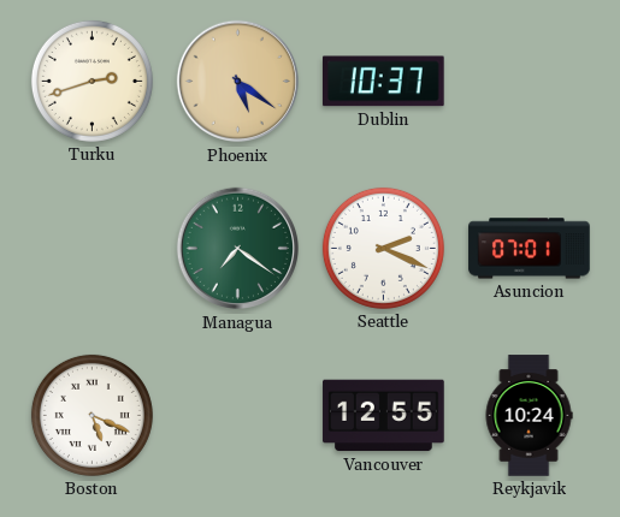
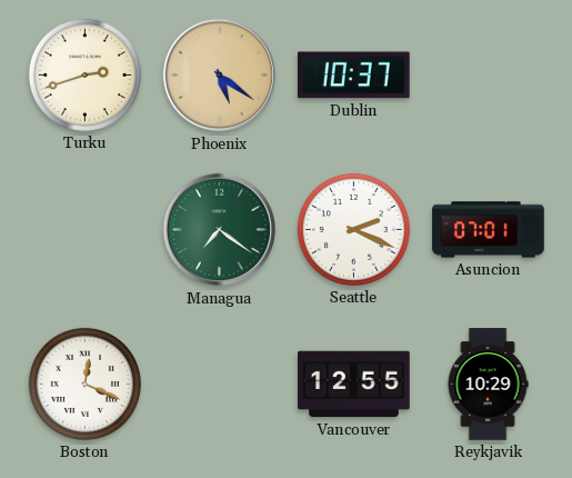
Boston: 5:19 -> 12:19 (84, 384)
Reykjavik: 10:24 -> 10:29 (488, 385)
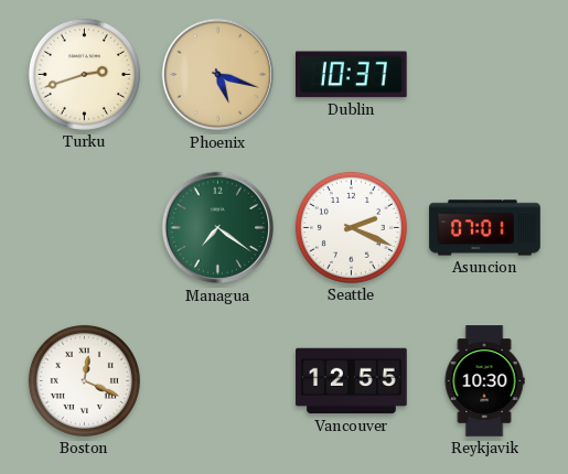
Phoenix: 5:21 -> 5:18 (218, 75)
Reykjavik: 10:29 -> 10:30 (484, 381)
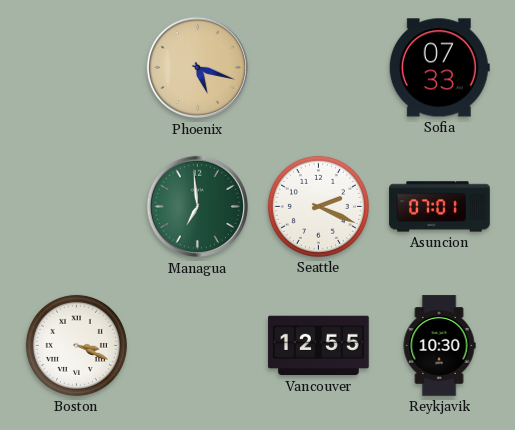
Turku: 2:42 -> none (84, 74)
Dublin: 10:37 -> none (351, 75)
Sofia: none -> 07:33 (439, 68)
Managua: 7:21 -> 6:59 (198, 207)
Boston: 12:19 -> 3:19 (76, 345)
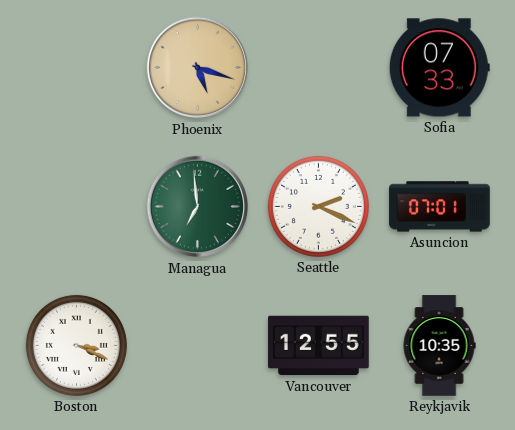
Reykjavik: 10:30 -> 10:35 (439, 346)
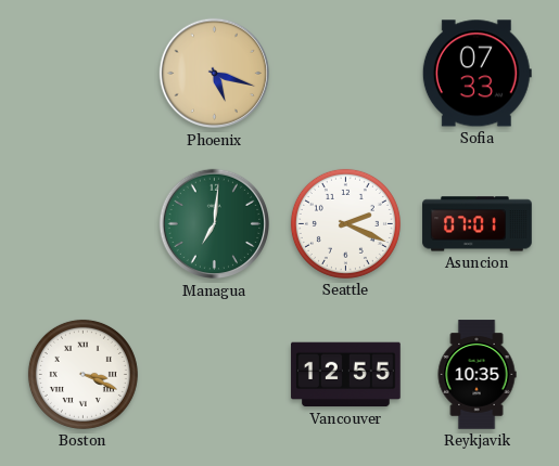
Managua: 6:59 -> 7:01 (215, 224)
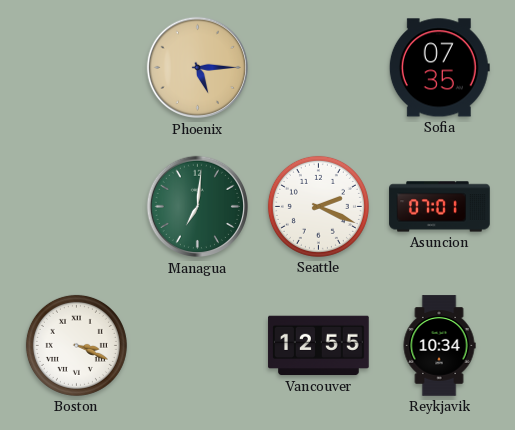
Phoenix: 5:18 -> 5:15 (198, 68)
Sofia: 07:33 -> 07:35 (439, 68)
Reykjavik: 10:35 -> 10:34 (439, 346)
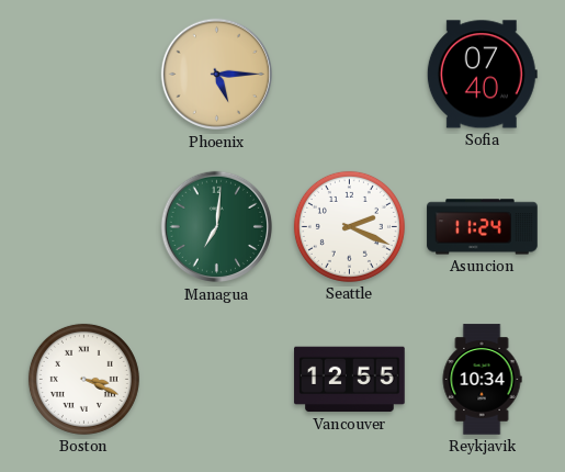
Sofia: 07:35 -> 07:40 (482, 75)
Asuncion: 07:01 -> 11:24 (483, 227)
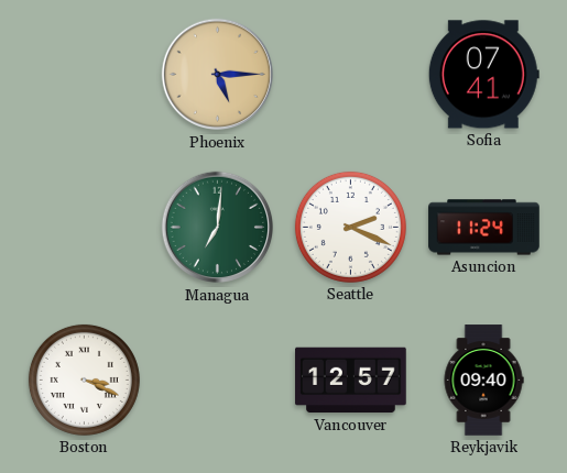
Sofia: 07:40 -> 07:41 (483, 75)
Vancouver: 12:55 -> 12:57 (351, 381)
Reykjavik: 10:34 -> 09:40 (483, 381)
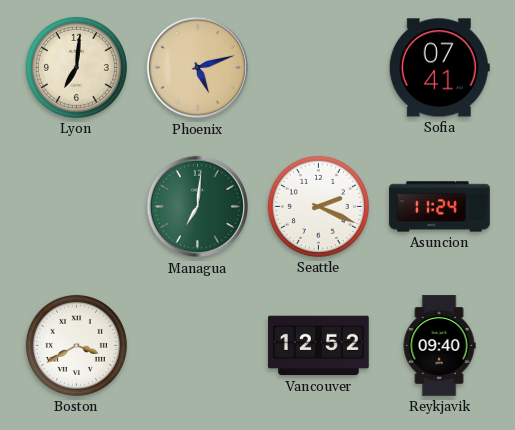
Lyon: none -> 7:01 (76, 67)
Phoenix: 5:15 -> 5:12 (198, 68)
Boston: 3:19 -> 3:40 (76, 345)
Vancouver: 12:57 -> 12:52 (319, 346)
